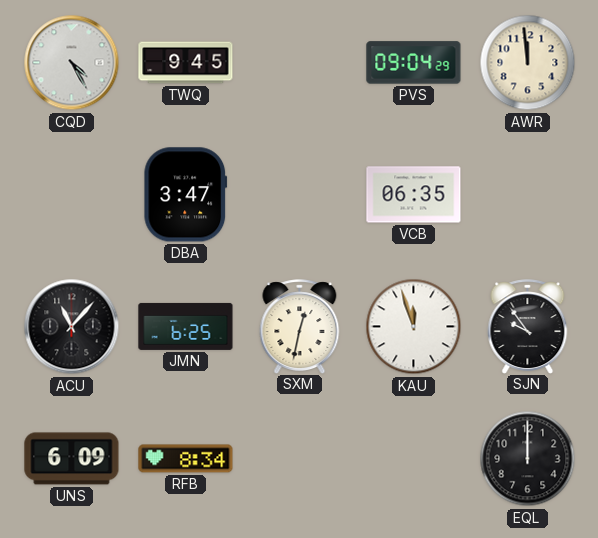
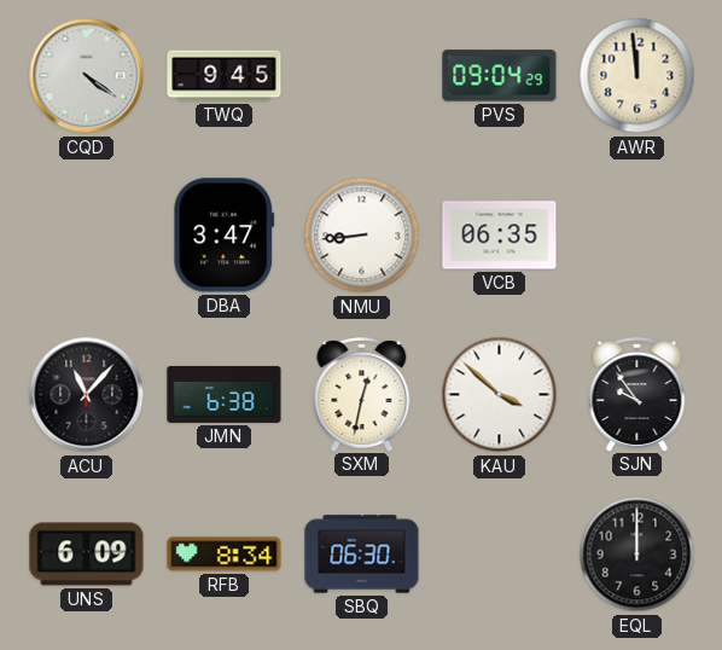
CQD: 4:25 -> 4:21 (87, 76)
NMU: none -> 8:44 (362, 236)
JMN: 6:25 -> 6:38 (225, 394)
KAU: 11:57 -> 3:52 (500, 395)
SBQ: none -> 06:30 (362, 555)
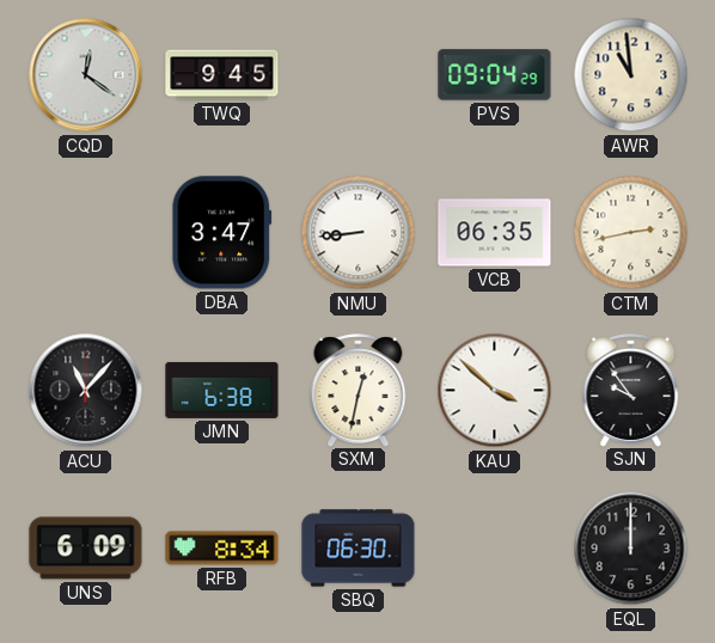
CQD: 4:21 -> 12:21 (86, 75)
AWR: 11:59 -> 10:59 (631, 75)
CTM: none -> 2:43 (631, 233)
